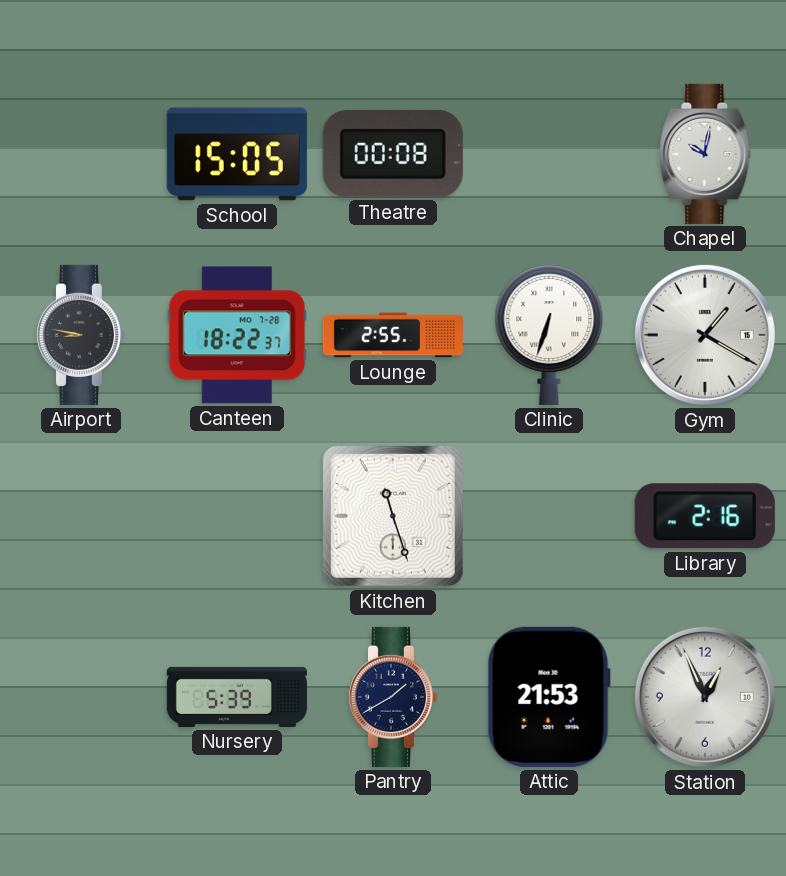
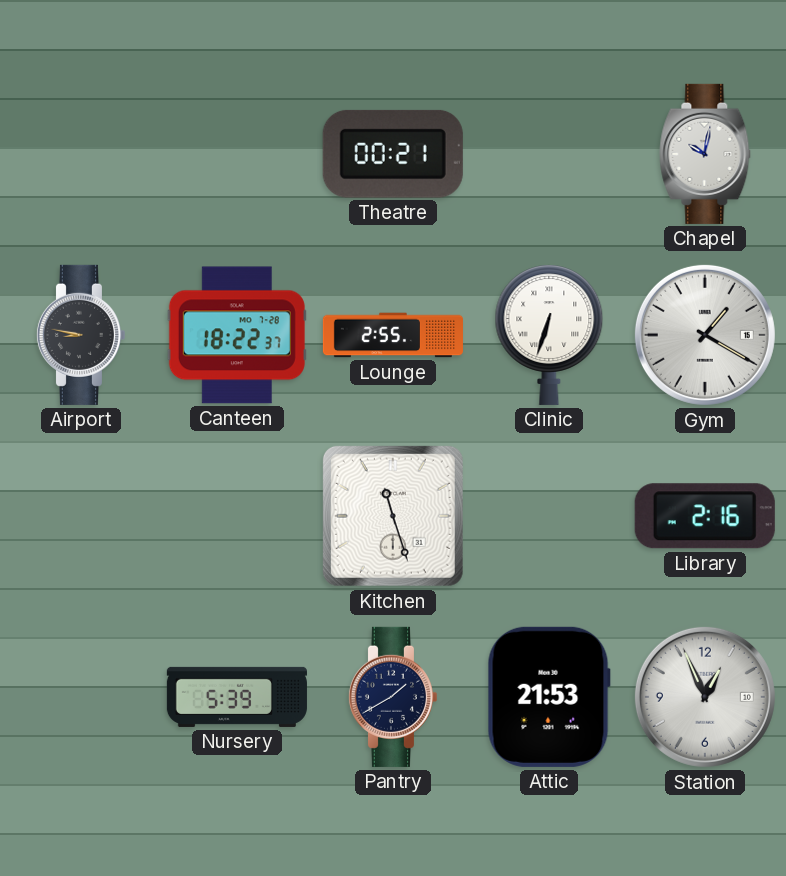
School: 15:05 -> none (237, 154)
Theatre: 00:08 -> 00:21 (393, 154)
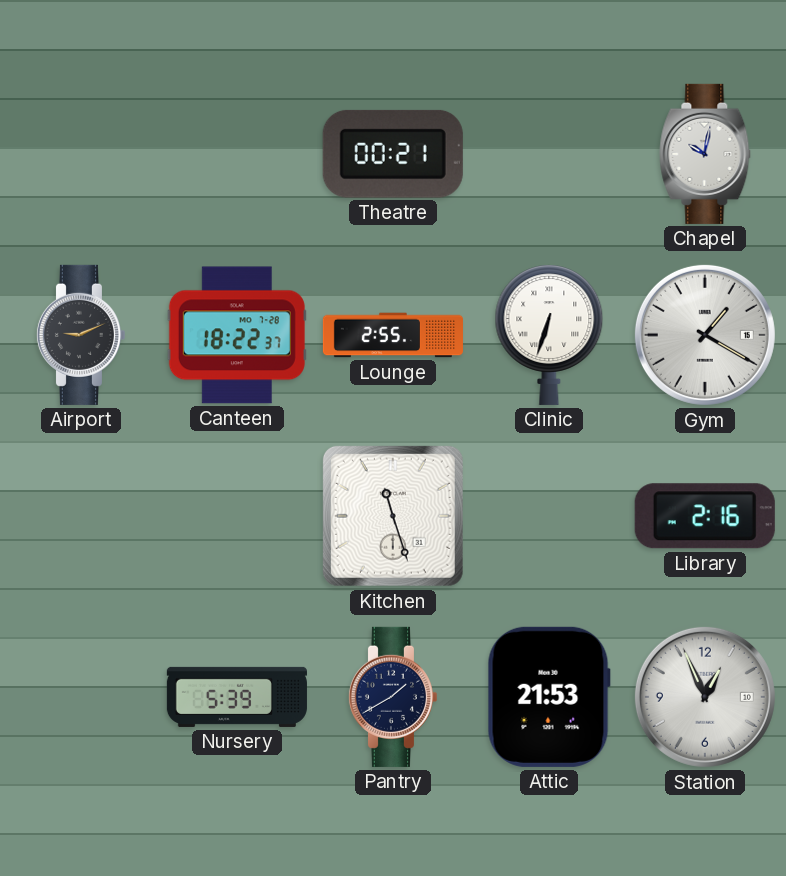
Airport: 8:47 -> 9:11 (80, 335)
